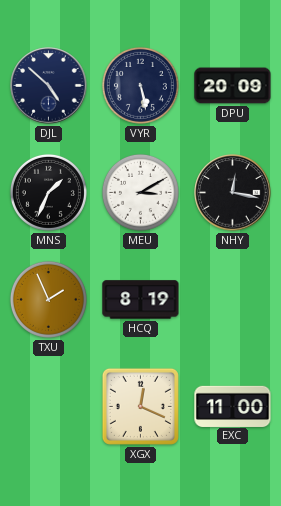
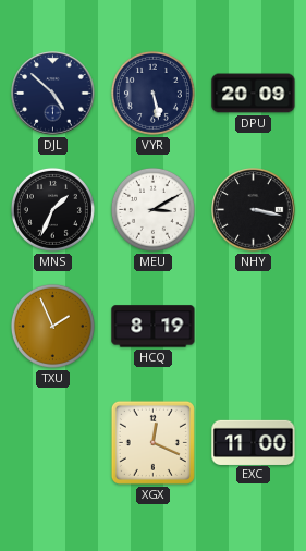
NHY: 12:17 -> 3:17 (254, 210)
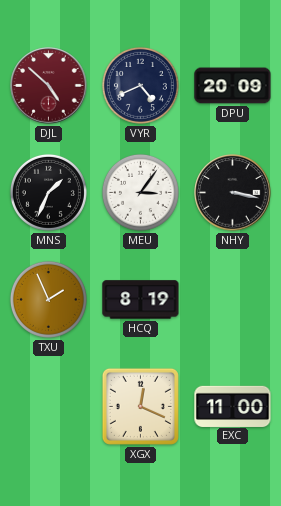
DJL dial: navy -> burgundy (49, 86)
VYR: 5:28 -> 4:41 (140, 85)
MEU: 3:10 -> 3:06 (140, 192)
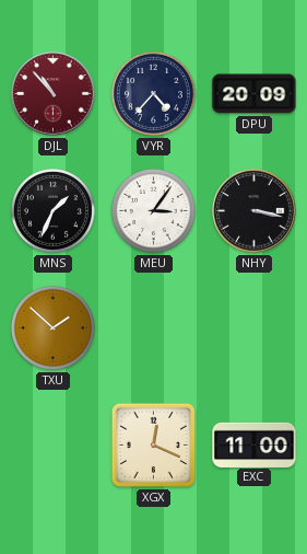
DJL: 4:52 -> 10:53 (54, 94)
VYR: 4:41 -> 4:37 (153, 93)
TXU: 1:56 -> 1:52 (52, 327)
HCQ: 8:19 -> none (141, 300)
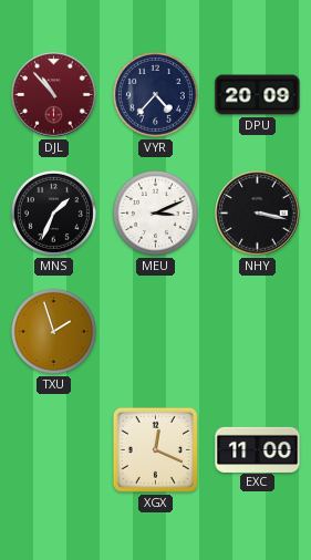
MEU: 3:06 -> 3:11 (155, 212)
TXU: 1:52 -> 1:57 (53, 331)
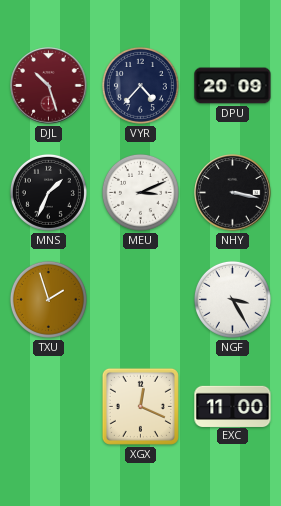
DJL: 10:53 -> 10:27 (49, 86)
NGF: none -> 3:25 (232, 299)
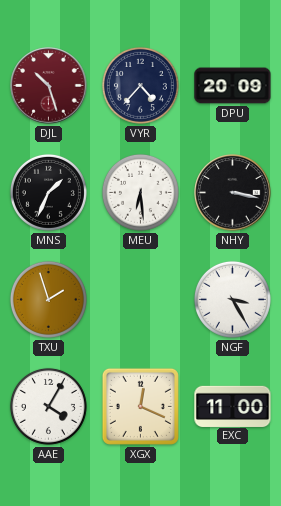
MEU: 3:11 -> 6:29 (140, 192)
AAE: none -> 4:05 (48, 406)
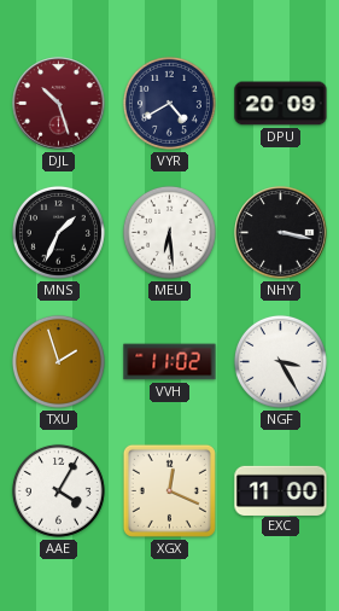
VYR: 4:37 -> 4:40 (169, 103)
VVH: none -> 11:02 (170, 362)
